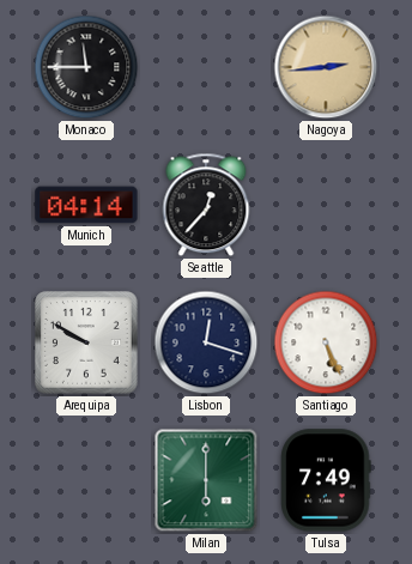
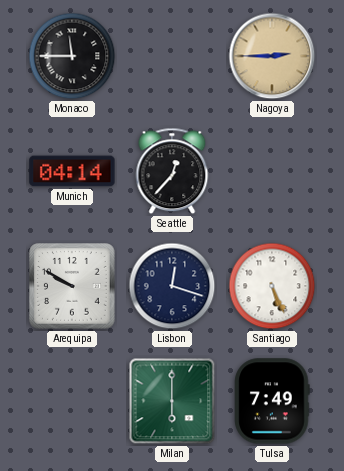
Nagoya: 2:44 -> 2:45 (272, 56)
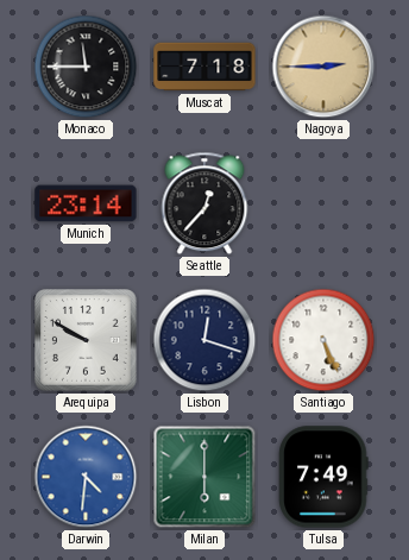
Muscat: none -> 7:18 (204, 67)
Munich: 04:14 -> 23:14 (86, 203)
Darwin: none -> 4:31 (86, 477)
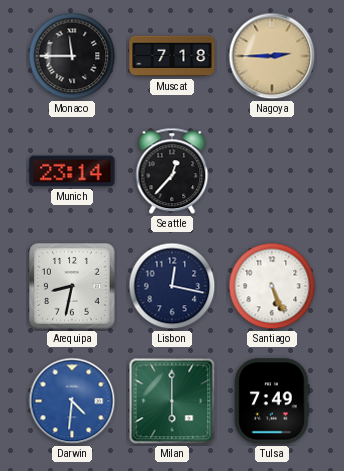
Arequipa: 9:50 -> 8:32 (72, 286)
Lisbon: 12:18 -> 12:17 (172, 286)
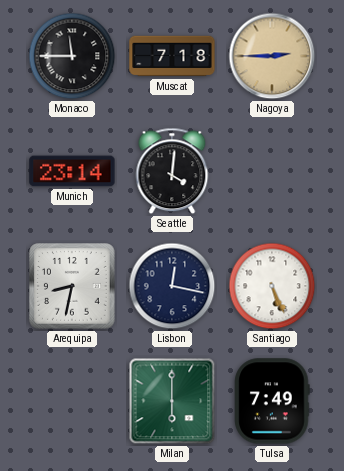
Seattle: 12:37 -> 4:01 (172, 171)
Darwin: 4:31 -> none (72, 401)
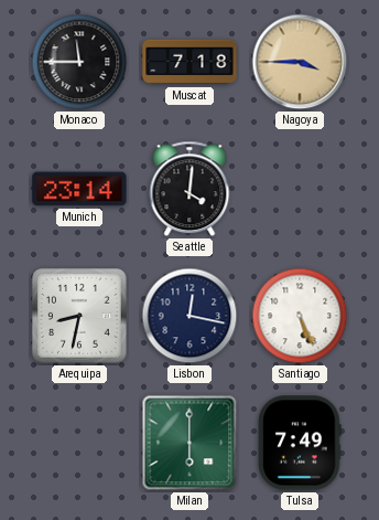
Nagoya: 2:45 -> 3:45 (300, 62)
